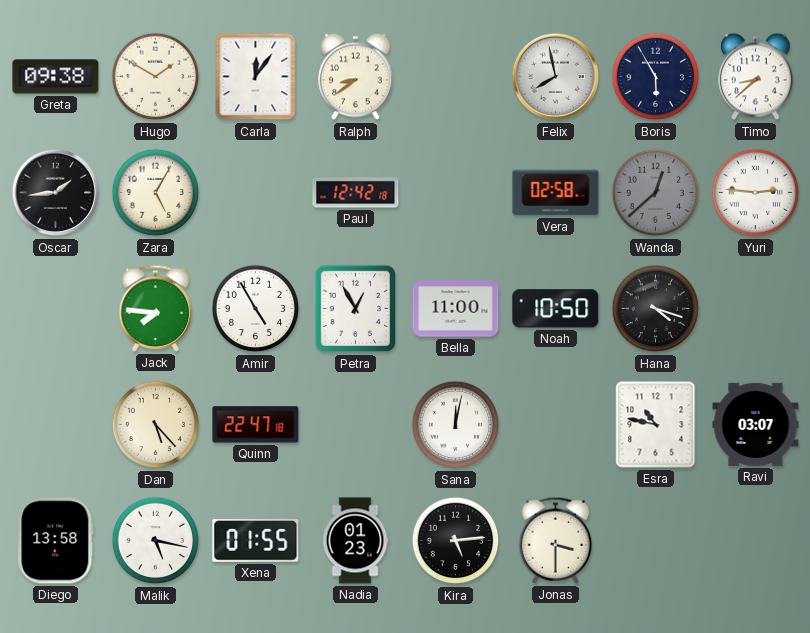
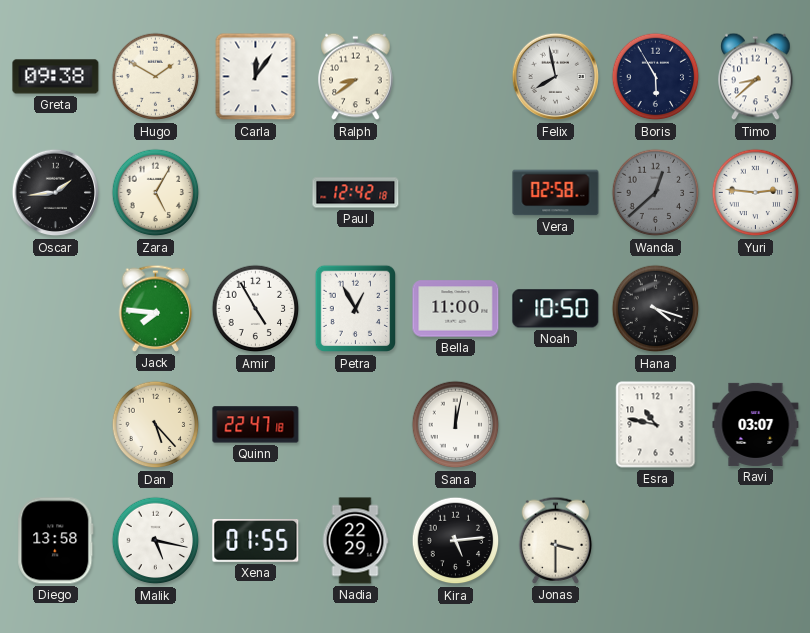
Nadia: 01:23 -> 22:29 (355, 541)
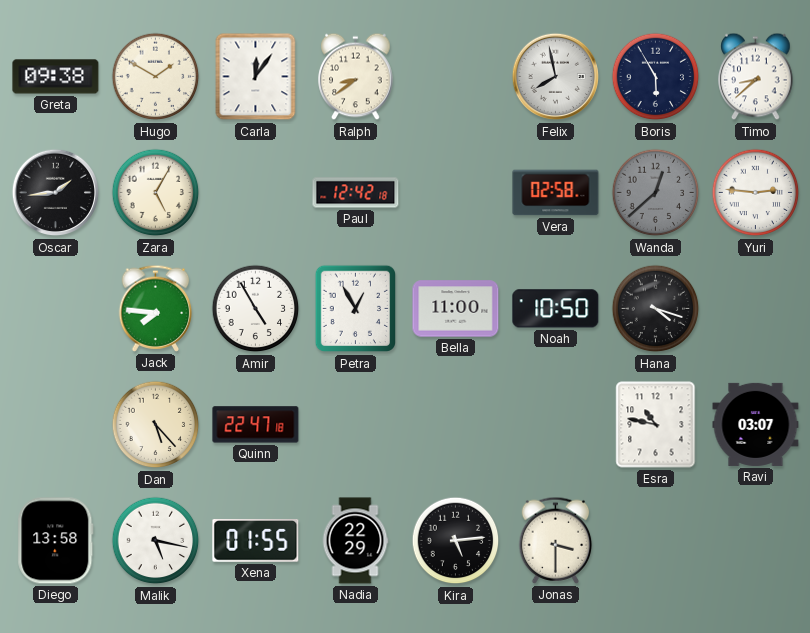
Sana: 12:02 -> none (456, 425)
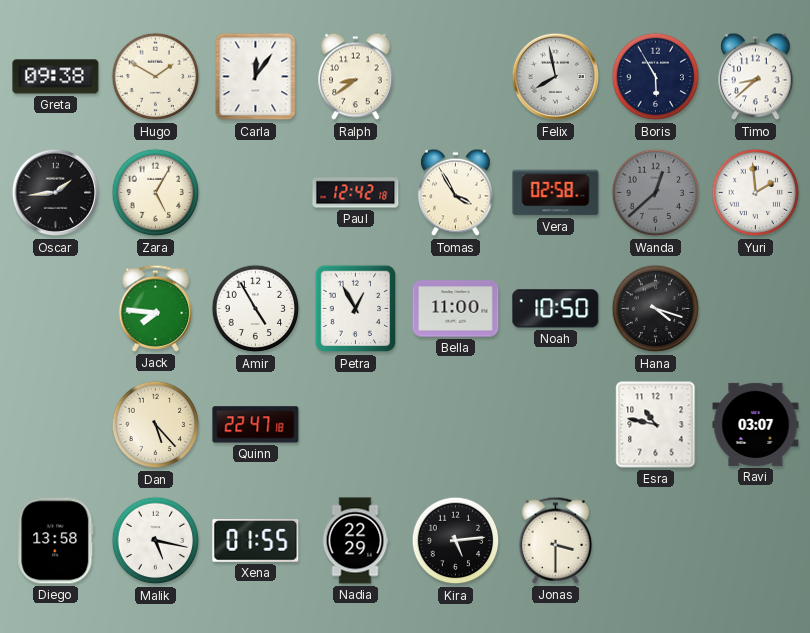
Tomas: none -> 3:55 (456, 193)
Yuri: 2:46 -> 1:59 (756, 193)
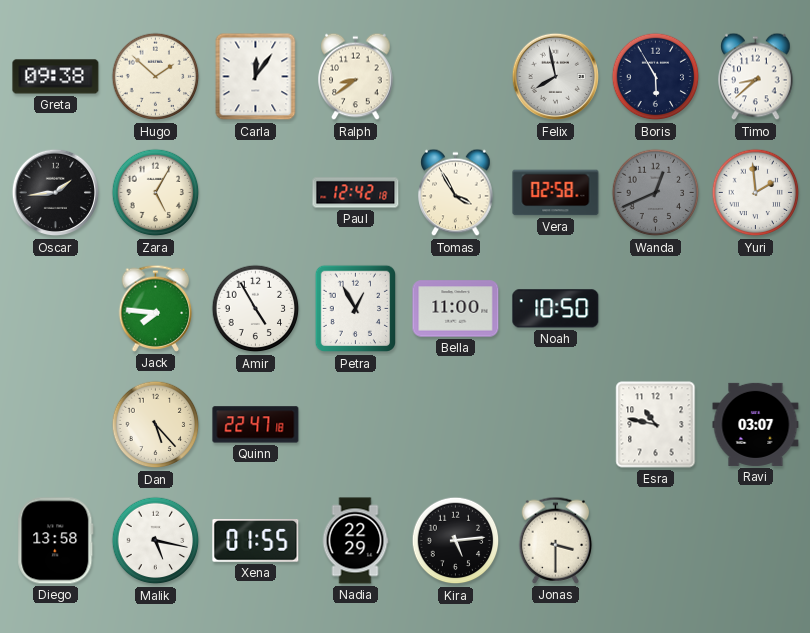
Hugo: 1:50 -> 1:52 (156, 77)
Wanda: 12:38 -> 12:41 (656, 193)
Hana: 4:18 -> none (656, 309)
